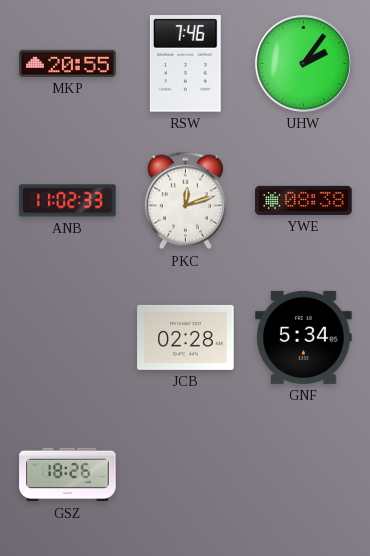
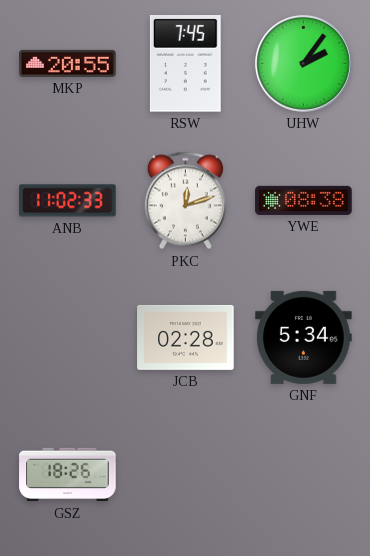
RSW: 7:46 -> 7:45 (185, 64)
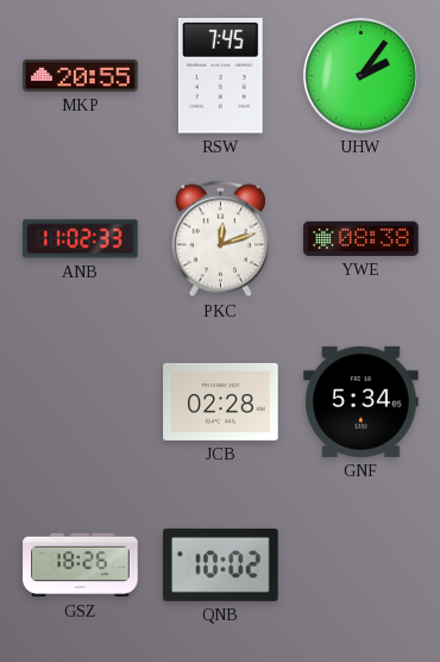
QNB: none -> 10:02 (221, 564)
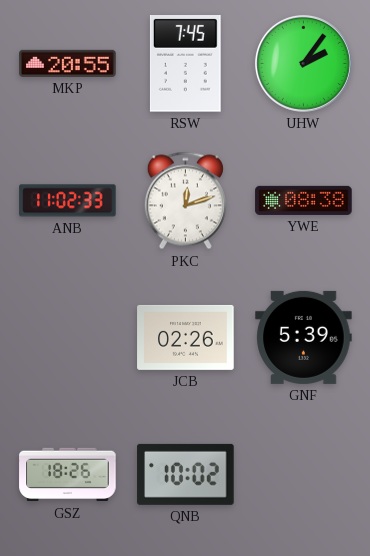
JCB: 02:28 -> 02:26 (186, 337)
GNF: 5:34 -> 5:39 (304, 337)
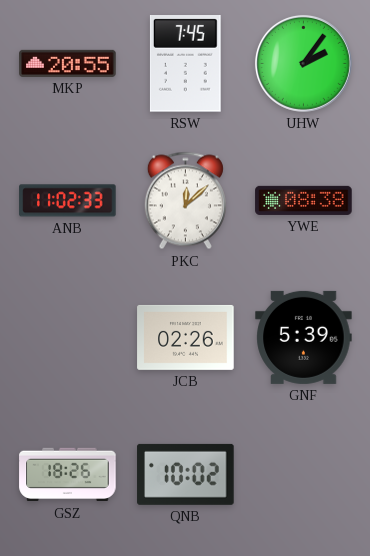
PKC: 12:12 -> 12:08 (185, 201)
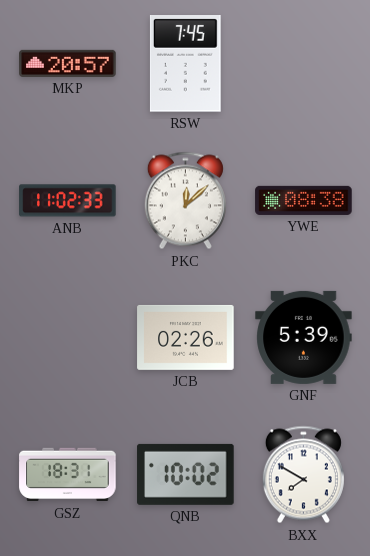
MKP: 20:55 -> 20:57 (68, 63)
UHW: 2:06 -> none (303, 63)
GSZ: 18:26 -> 18:31 (68, 475)
BXX: none -> 7:50 (303, 475)
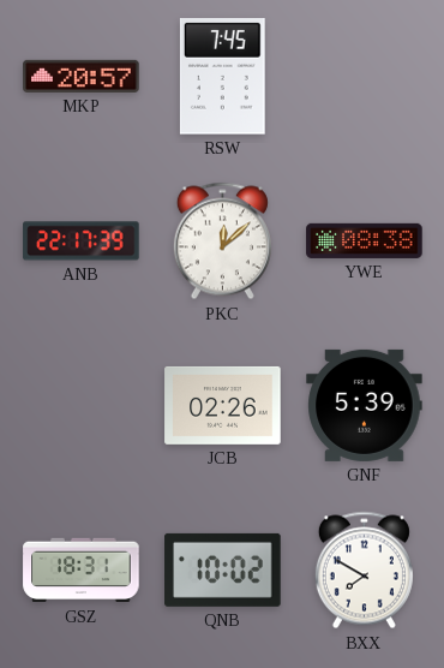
ANB: 11:02 -> 22:17 (82, 241)
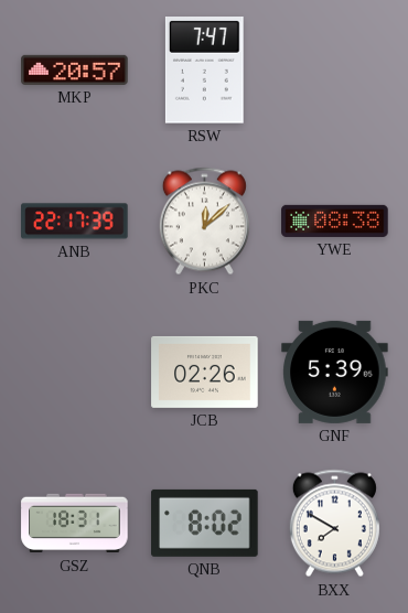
RSW: 7:45 -> 7:47 (204, 71)
QNB: 10:02 -> 8:02 (205, 523)
